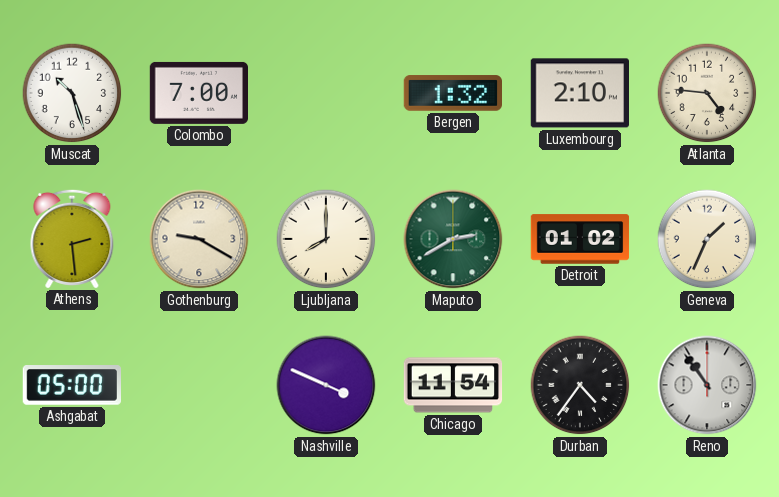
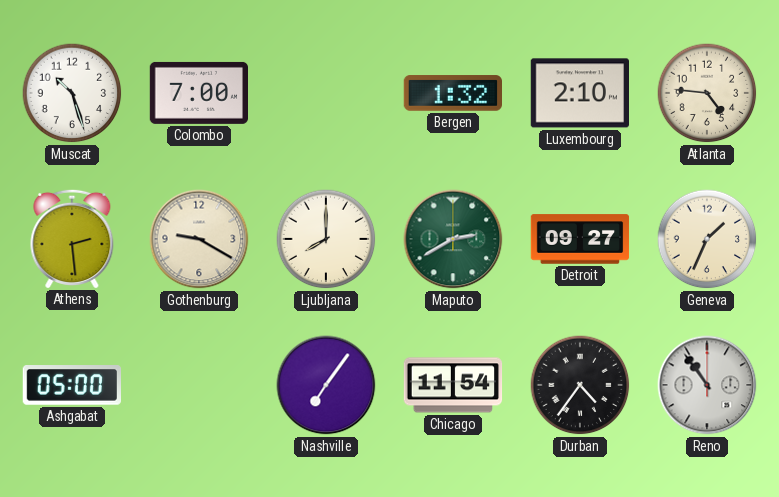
Detroit: 01:02 -> 09:27 (580, 239)
Nashville: 3:49 -> 7:06 (326, 385)
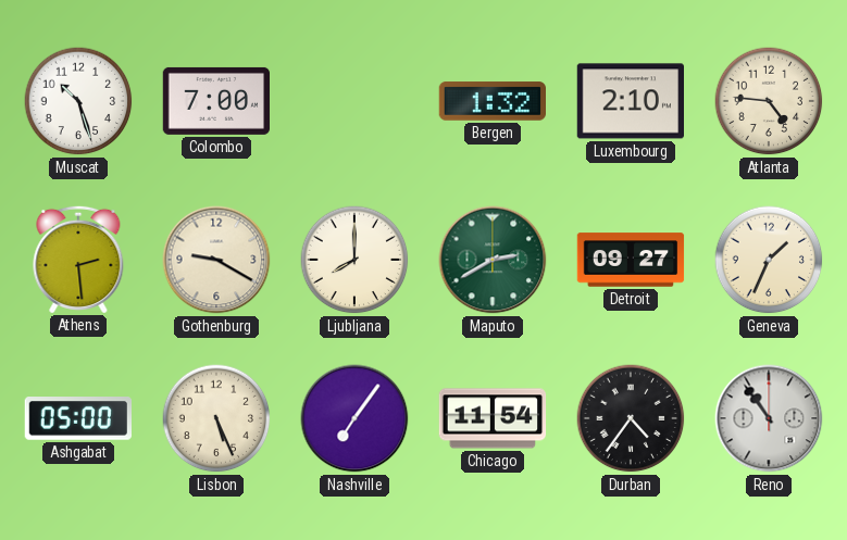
Lisbon: none -> 5:26 (216, 418)
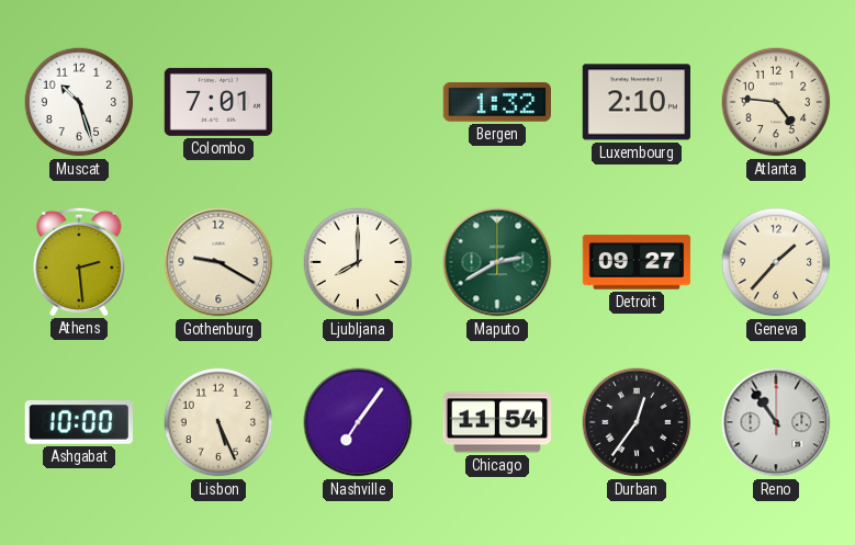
Colombo: 7:00 -> 7:01 (217, 102)
Geneva: 1:34 -> 1:37 (776, 262)
Ashgabat: 05:00 -> 10:00 (78, 422)
Durban: 4:36 -> 12:36 (637, 422)
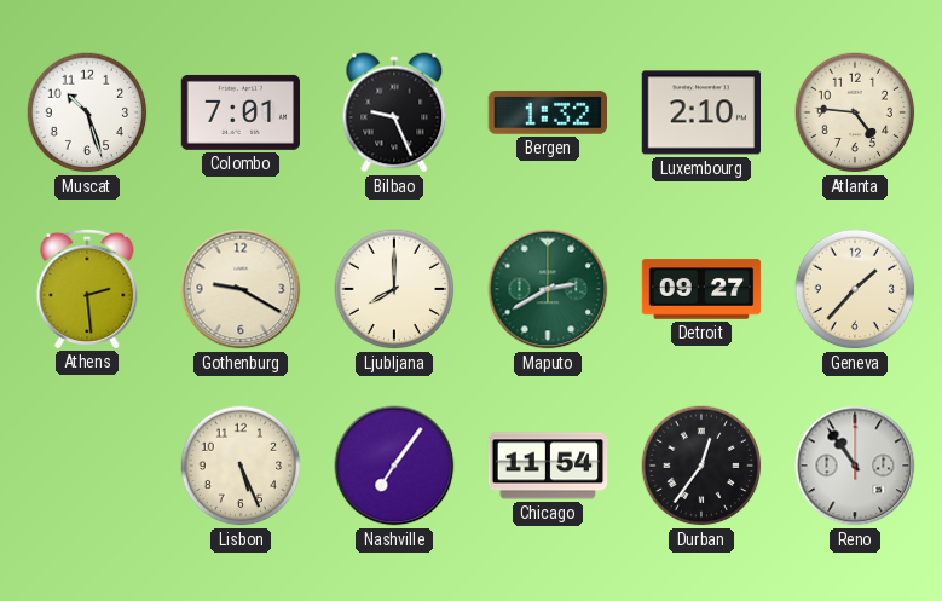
Bilbao: none -> 9:26 (394, 112)
Ashgabat: 10:00 -> none (78, 422)
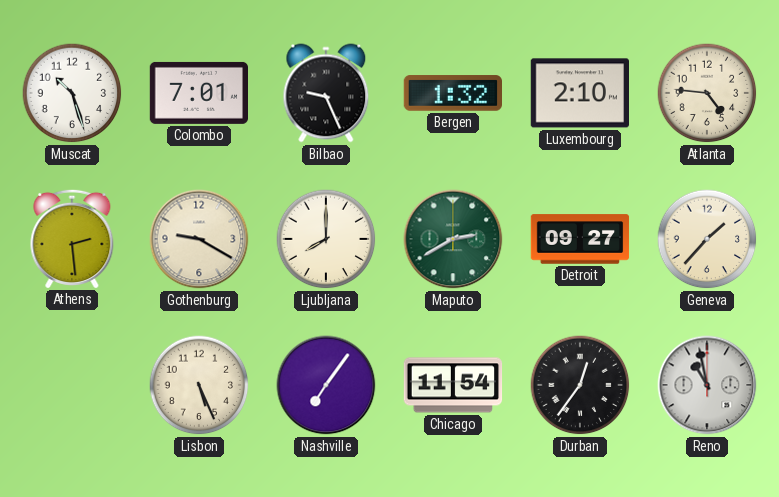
Reno: 10:54 -> 10:58 (707, 385)
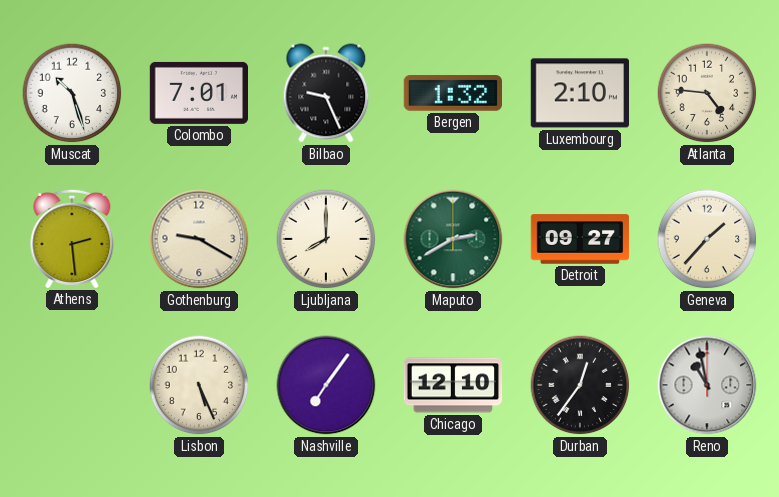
Chicago: 11:54 -> 12:10 (453, 385)
